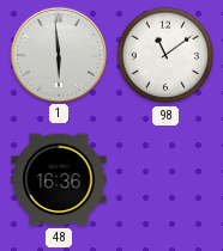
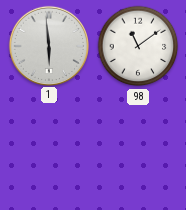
48: 16:36 -> none (59, 179)
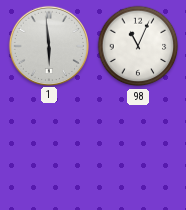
98: 11:09 -> 11:04 (138, 46)
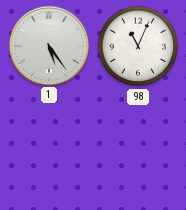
1: 5:59 -> 5:24 (48, 45)
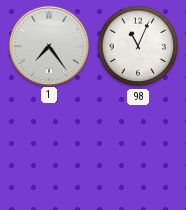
1: 5:24 -> 7:24 (48, 45)
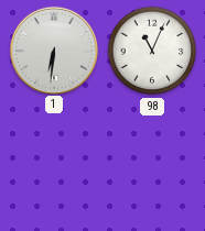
1: 7:24 -> 6:31 (53, 50)
